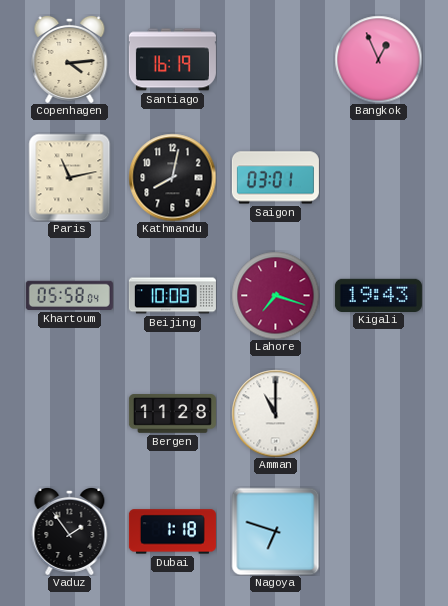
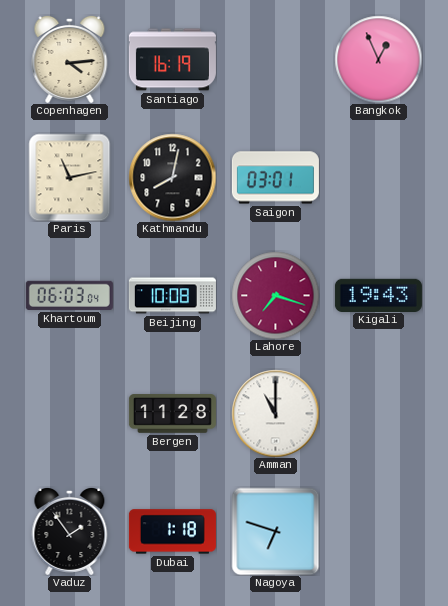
Khartoum: 05:58 -> 06:03 (69, 295)
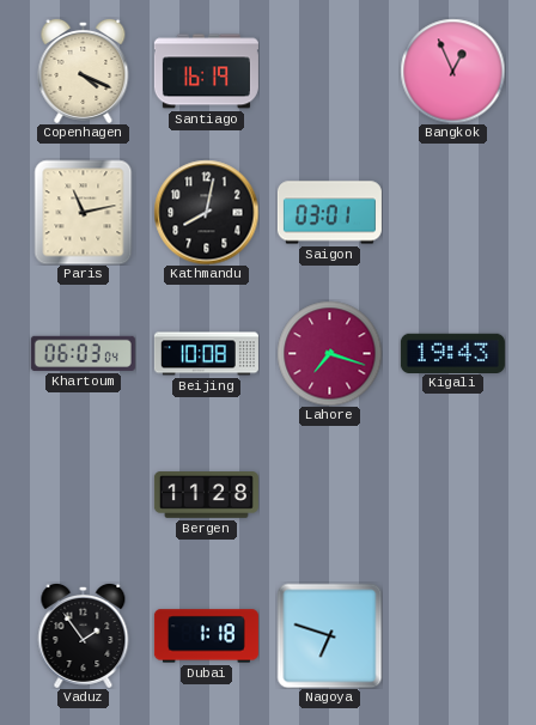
Copenhagen: 4:14 -> 4:19 (84, 71)
Amman: 11:00 -> none (275, 413)
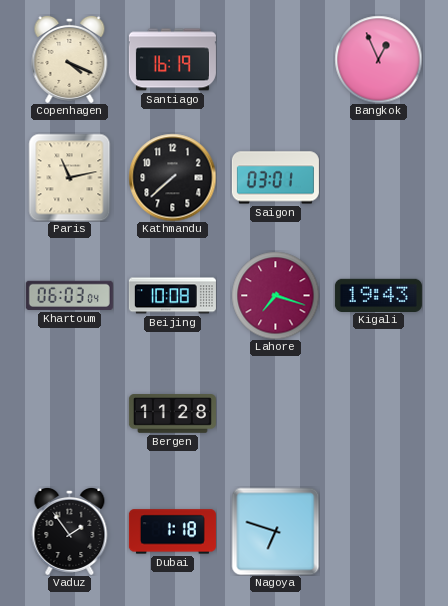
Kathmandu: 8:02 -> 7:38 (172, 177)
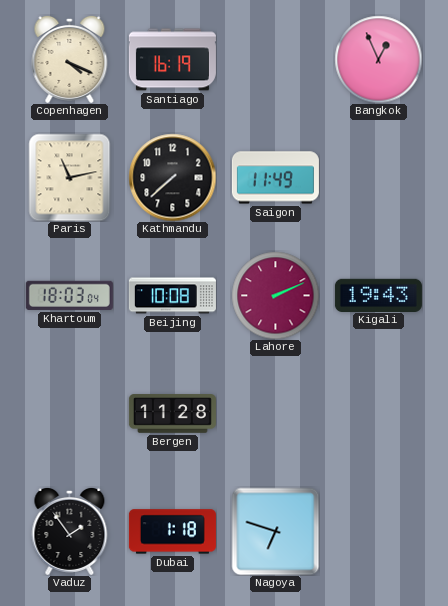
Saigon: 03:01 -> 11:49 (275, 178)
Khartoum: 06:03 -> 18:03 (69, 295)
Lahore: 7:18 -> 2:11 (275, 295)
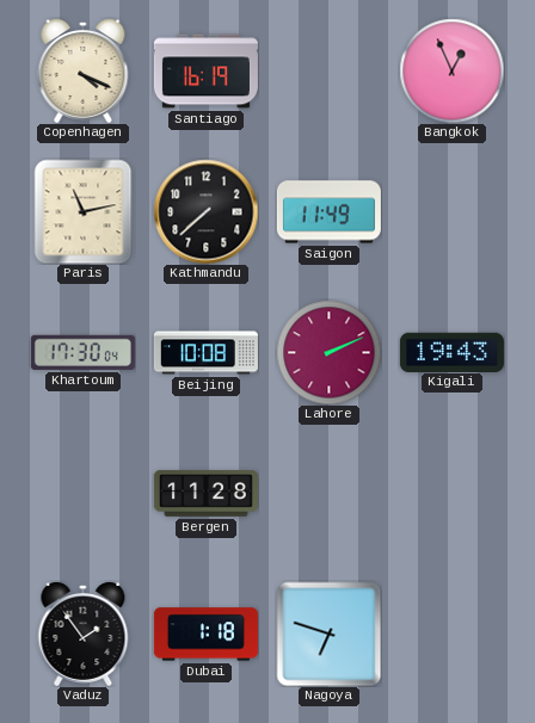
Khartoum: 18:03 -> 17:30 (82, 352)
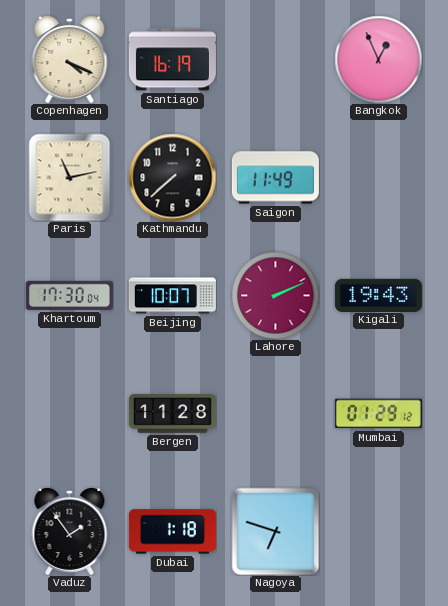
Beijing: 10:08 -> 10:07 (172, 296)
Mumbai: none -> 01:29 (378, 414)
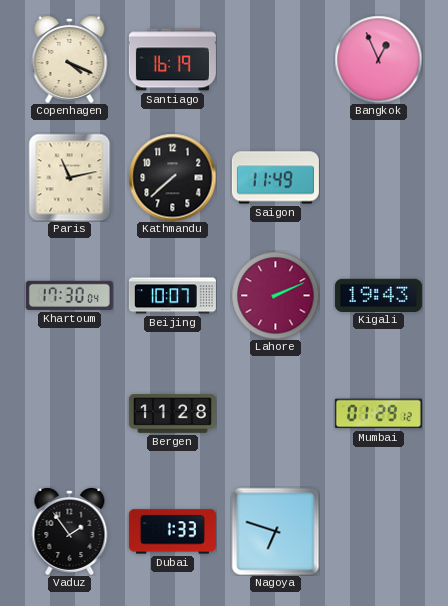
Dubai: 1:18 -> 1:33 (172, 532)
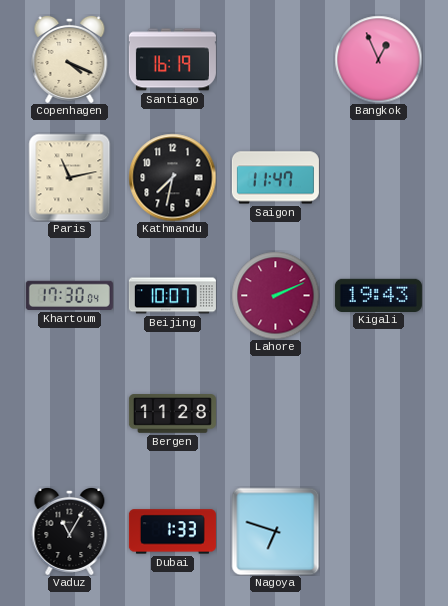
Kathmandu: 7:38 -> 7:32 (172, 177)
Saigon: 11:49 -> 11:47 (275, 178)
Mumbai: 01:29 -> none (378, 414)
Vaduz: 1:54 -> 11:05 (70, 531)
